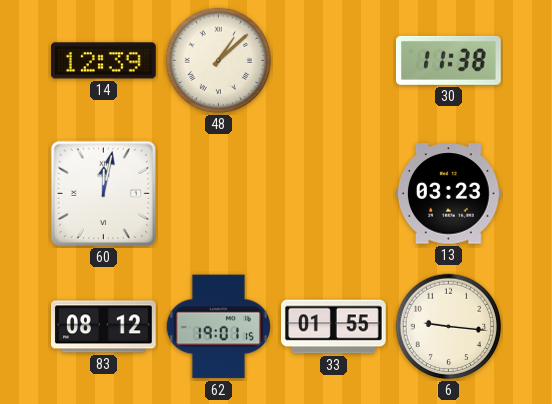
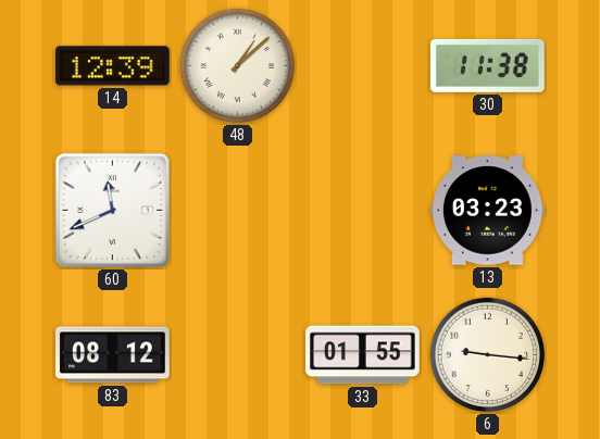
60: 12:02 -> 11:41 (113, 211)
62: 19:01 -> none (219, 327)
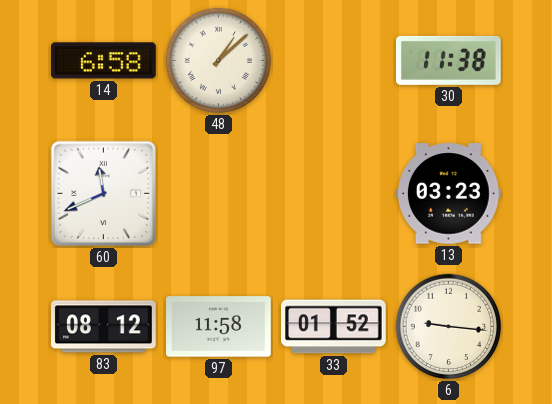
14: 12:39 -> 6:58 (104, 61)
97: none -> 11:58 (219, 327)
33: 01:55 -> 01:52 (334, 327)
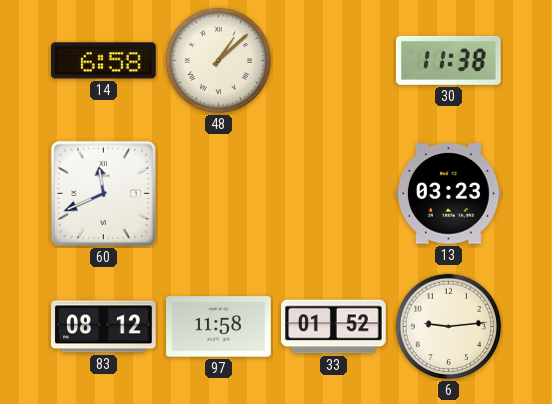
6: 9:16 -> 9:14 (449, 327)
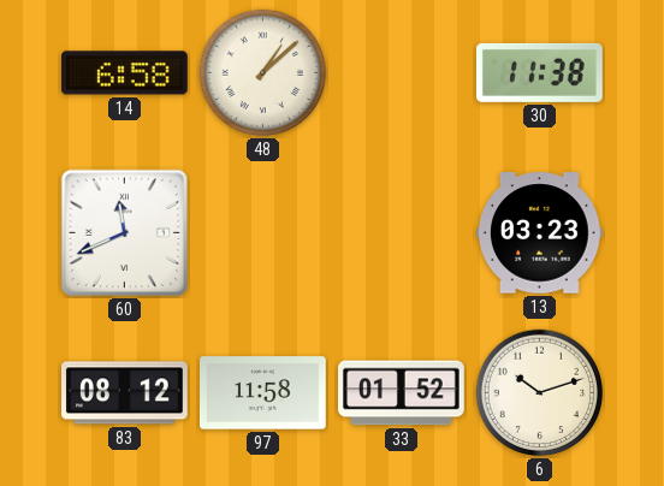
6: 9:14 -> 10:12 (540, 393)
